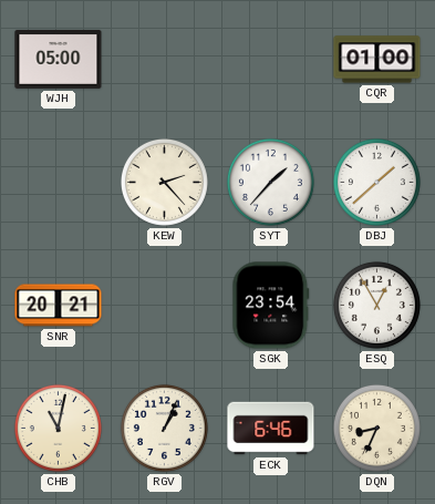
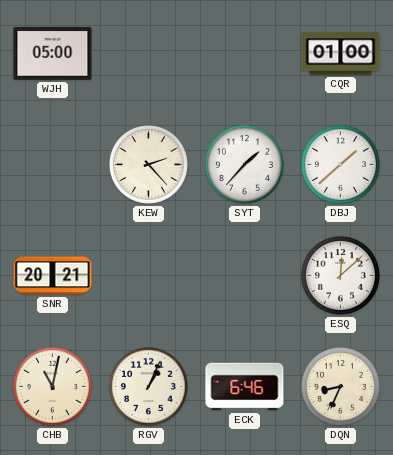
SGK: 23:54 -> none (271, 306)
ESQ: 12:55 -> 12:08 (340, 275)
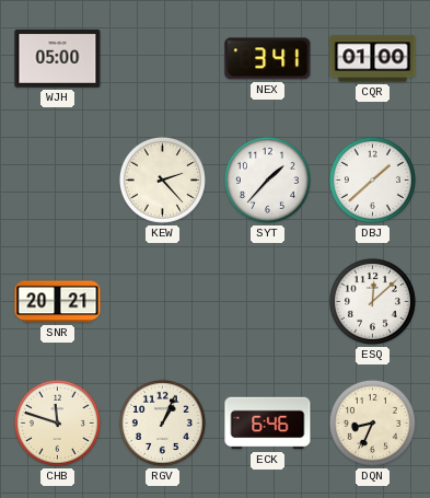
NEX: none -> 3:41 (268, 59)
CHB: 11:02 -> 11:48 (57, 422)
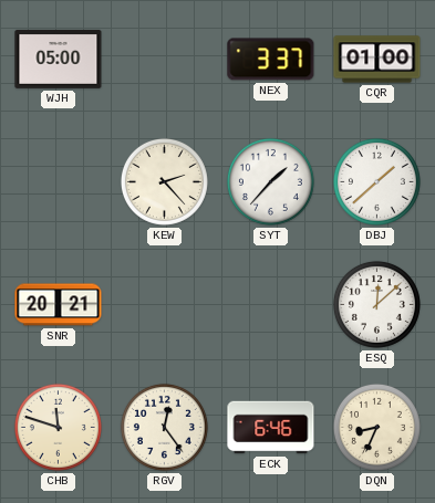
NEX: 3:41 -> 3:37 (271, 60)
RGV: 1:04 -> 12:24 (164, 427)
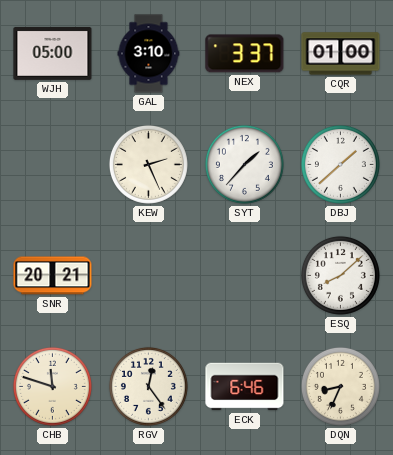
GAL: none -> 3:10 (149, 54)
KEW: 2:23 -> 2:26 (148, 164)
ESQ: 12:08 -> 8:08 (340, 275)
